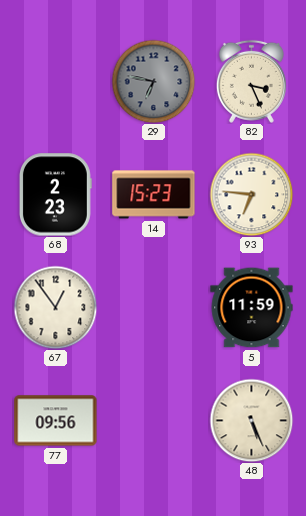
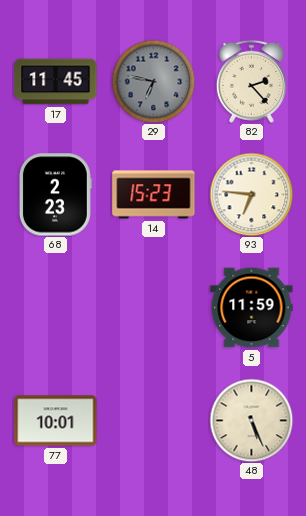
17: none -> 11:45 (56, 82)
82: 3:26 -> 2:23 (251, 81)
67: 12:54 -> none (55, 307)
77: 09:56 -> 10:01 (56, 421)
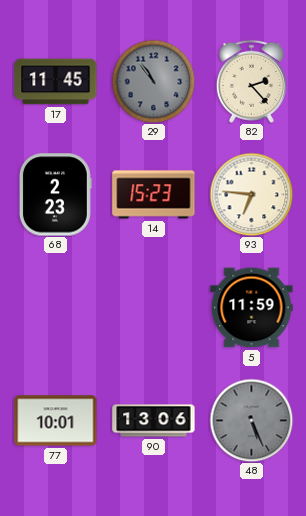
29: 6:47 -> 10:54 (153, 81)
90: none -> 13:06 (154, 421)
48 dial: cream -> grey (251, 420)
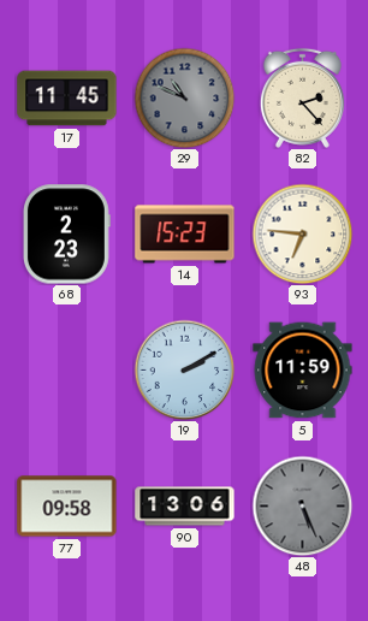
29: 10:54 -> 10:49 (184, 97)
19: none -> 2:10 (184, 369)
77: 10:01 -> 09:58 (67, 507)
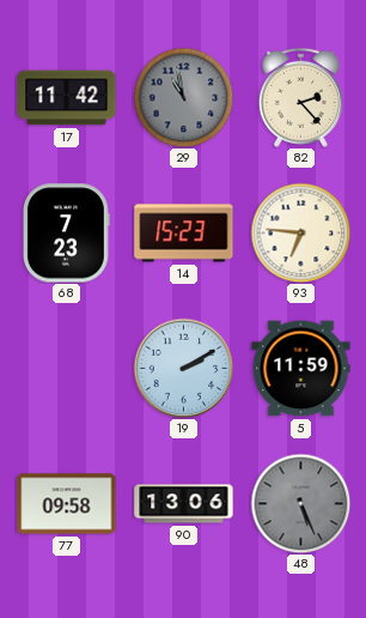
17: 11:45 -> 11:42 (67, 98)
29: 10:49 -> 10:58 (183, 97)
68: 2:23 -> 7:23 (66, 234)
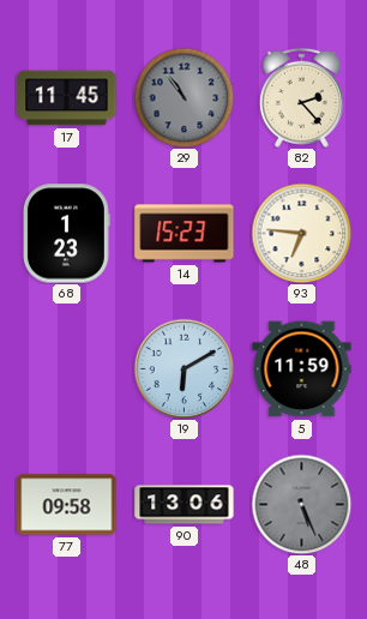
17: 11:42 -> 11:45 (67, 98)
29: 10:58 -> 10:54 (183, 97)
68: 7:23 -> 1:23 (66, 234)
19: 2:10 -> 6:10 (183, 368)
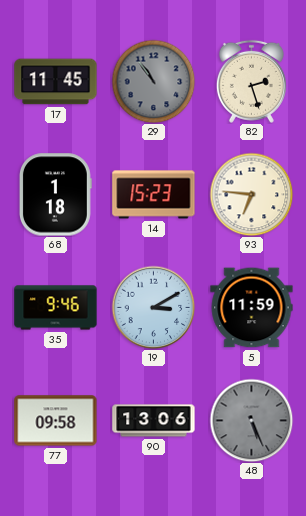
82: 2:23 -> 2:27 (251, 81)
68: 1:23 -> 1:18 (55, 195)
35: none -> 9:46 (56, 308)
19: 6:10 -> 3:10 (153, 307)
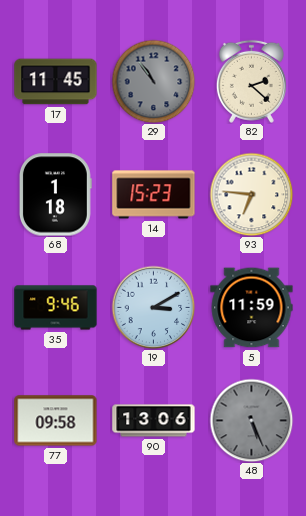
82: 2:27 -> 2:22 (251, 81)
